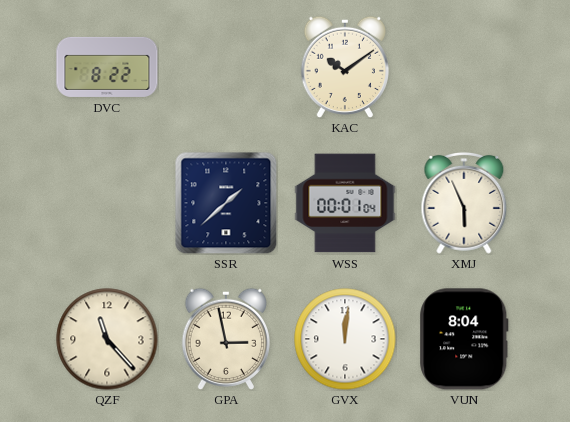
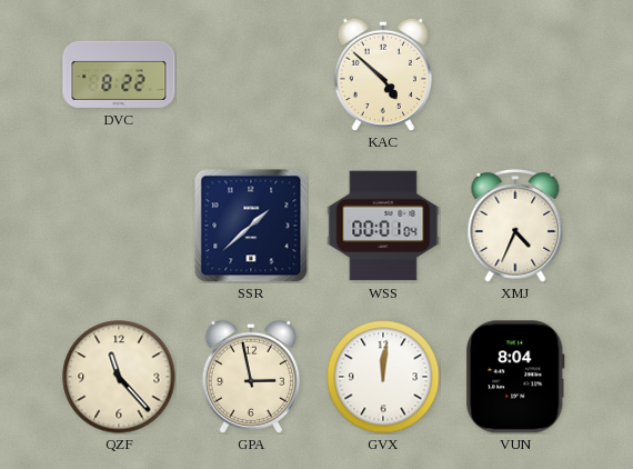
KAC: 10:09 -> 4:52 (382, 73)
XMJ: 5:56 -> 4:34 (515, 226)
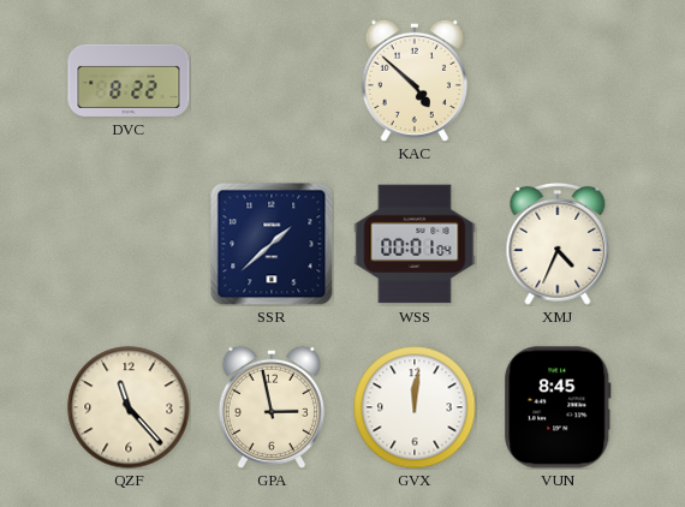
VUN: 8:04 -> 8:45 (558, 407)
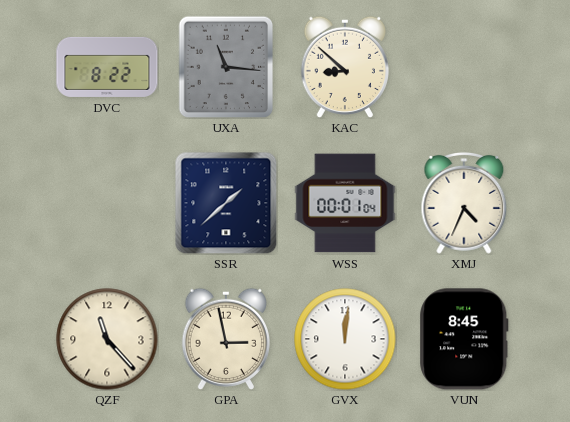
UXA: none -> 11:16 (226, 67)
KAC: 4:52 -> 8:52 (344, 66)
